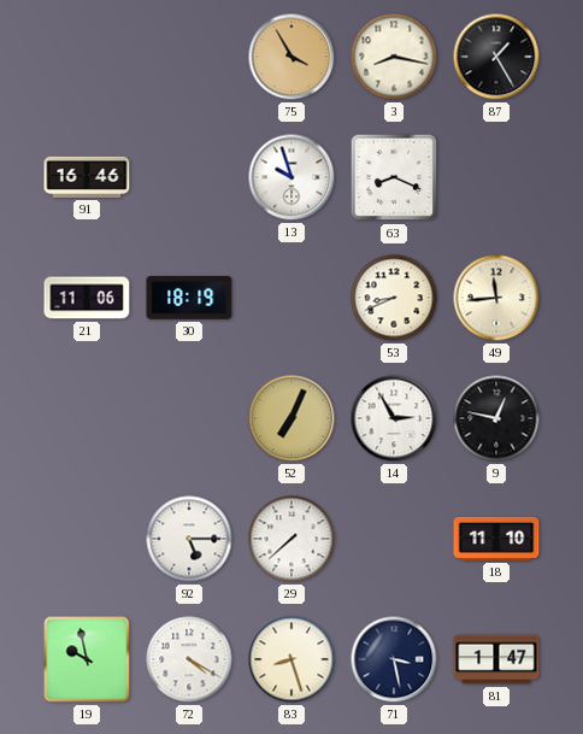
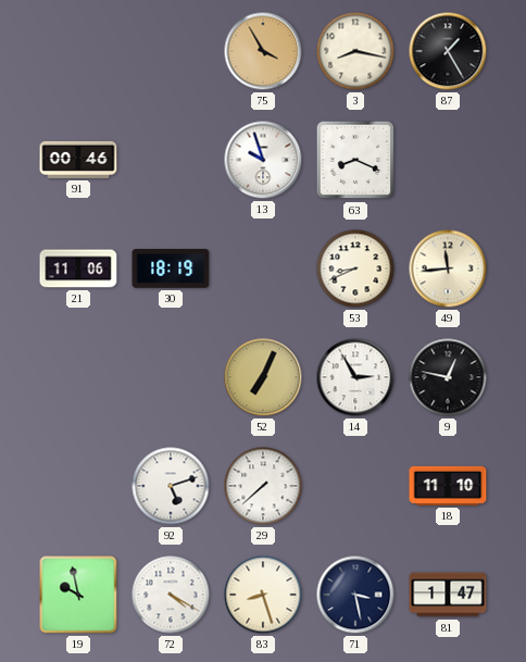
91: 16:46 -> 00:46 (78, 160)
92: 5:15 -> 5:12 (171, 486)
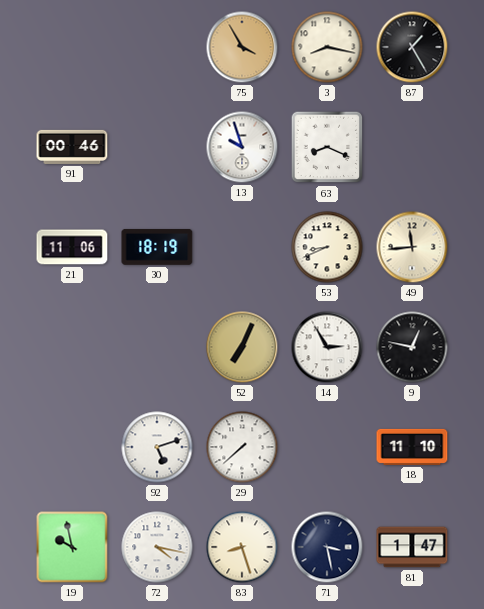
72: 4:20 -> 4:17 (157, 547)
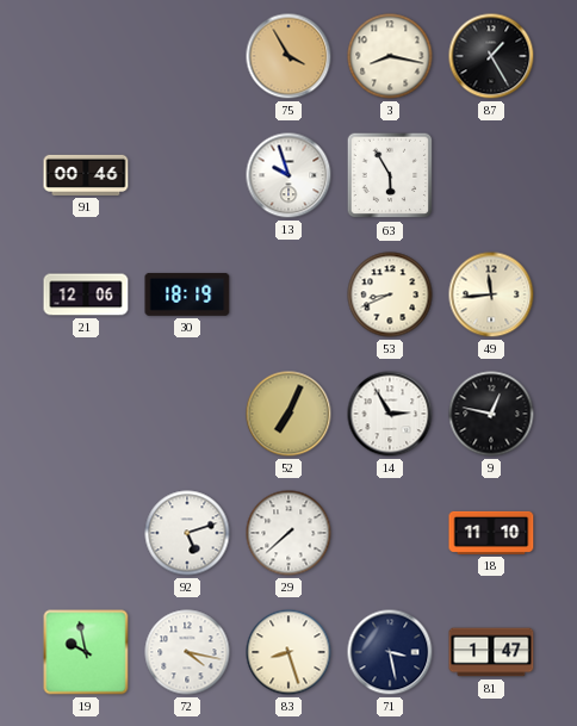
63: 8:19 -> 5:55 (390, 175)
21: 11:06 -> 12:06 (86, 294)
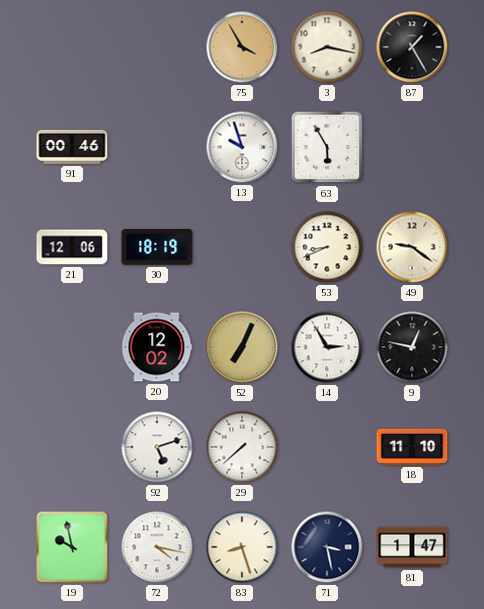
49: 11:44 -> 9:21 (412, 247)
20: none -> 12:02 (157, 347)
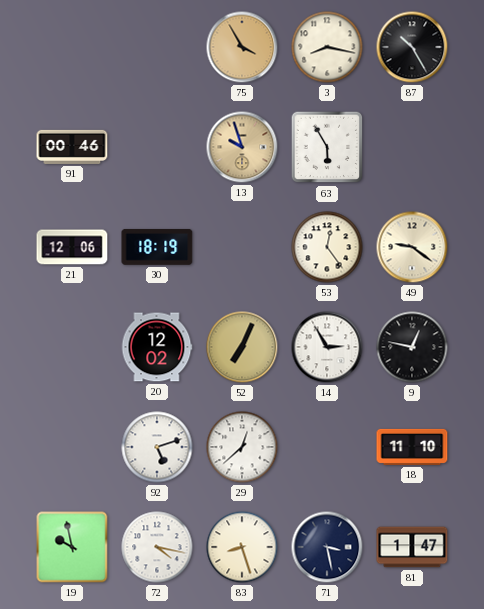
87: 1:25 -> 10:25 (412, 47)
13 dial: white -> champagne (242, 147)
53: 8:41 -> 12:24 (327, 247)
29: 7:38 -> 12:38 (242, 447)
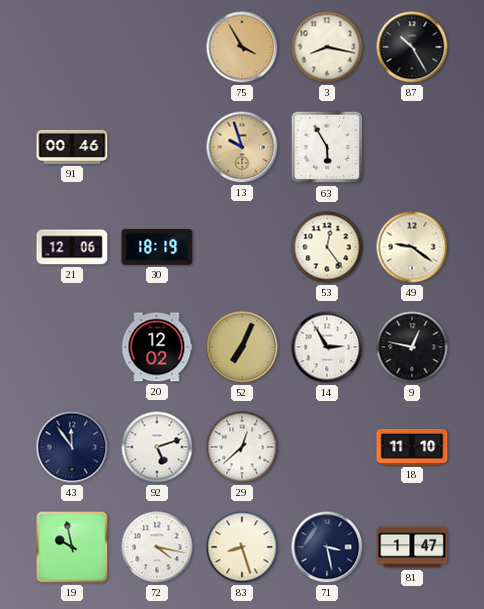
43: none -> 11:54 (72, 447)
